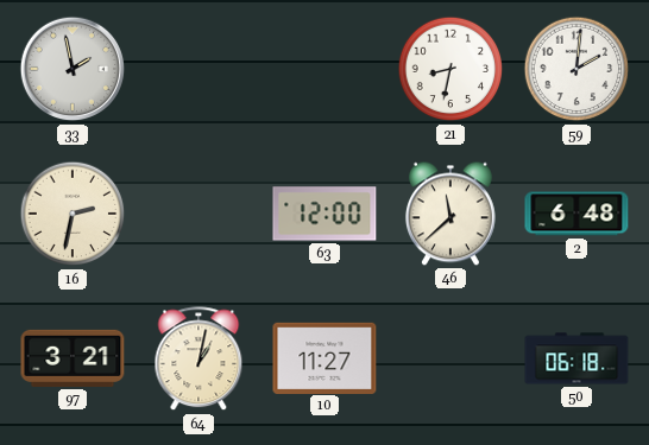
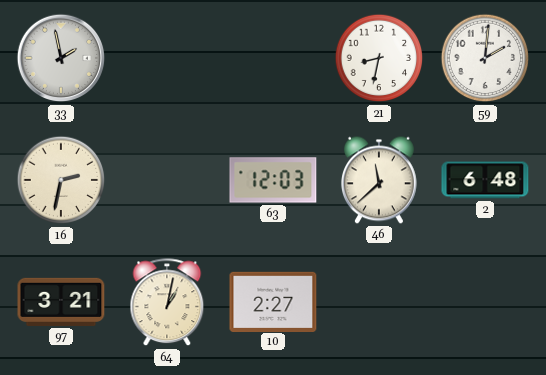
63: 12:00 -> 12:03 (273, 180)
10: 11:27 -> 2:27 (273, 301)
50: 06:18 -> none (576, 358)
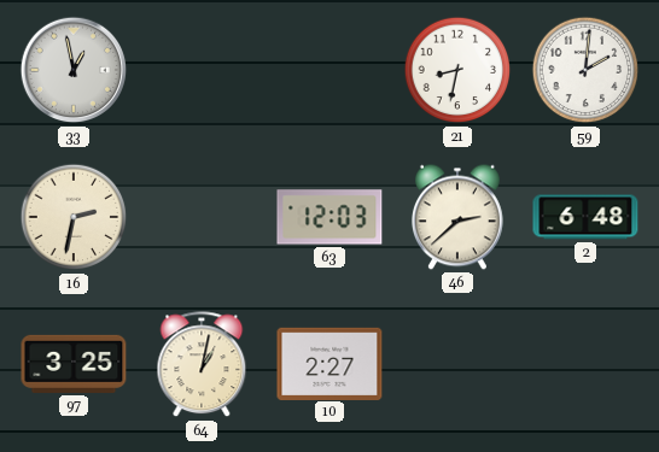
33: 1:58 -> 12:58 (74, 70)
46: 11:38 -> 2:38 (457, 217)
97: 3:21 -> 3:25 (74, 364)
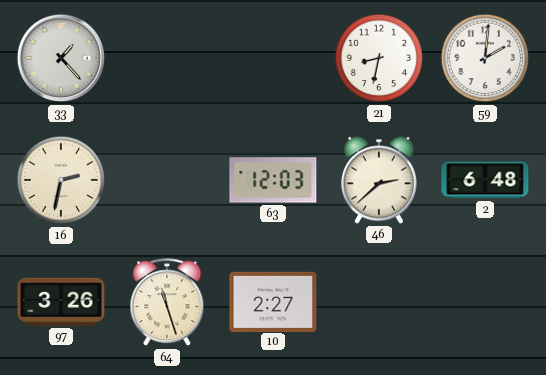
33: 12:58 -> 1:23 (61, 58)
97: 3:25 -> 3:26 (61, 302)
64: 1:02 -> 11:27 (167, 303)
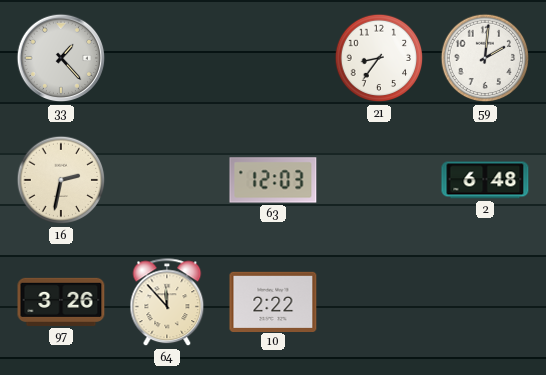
21: 8:32 -> 8:36 (379, 58)
46: 2:38 -> none (379, 180)
64: 11:27 -> 11:53 (167, 303)
10: 2:27 -> 2:22 (273, 301)
